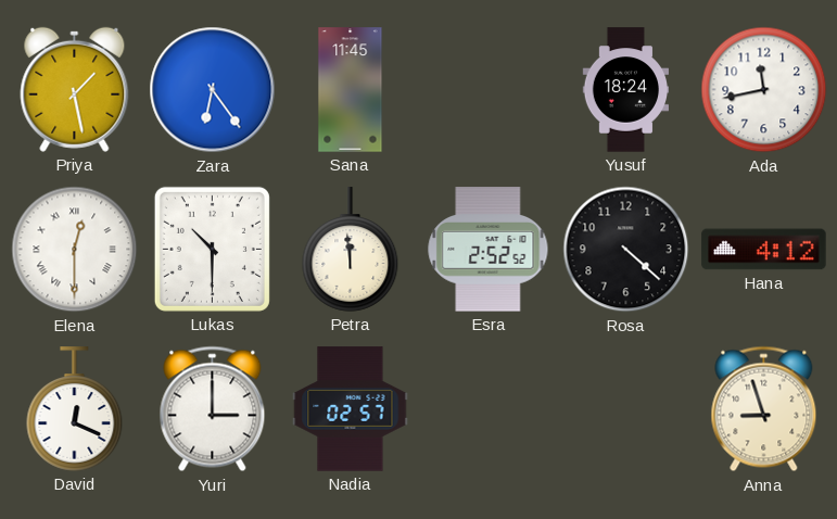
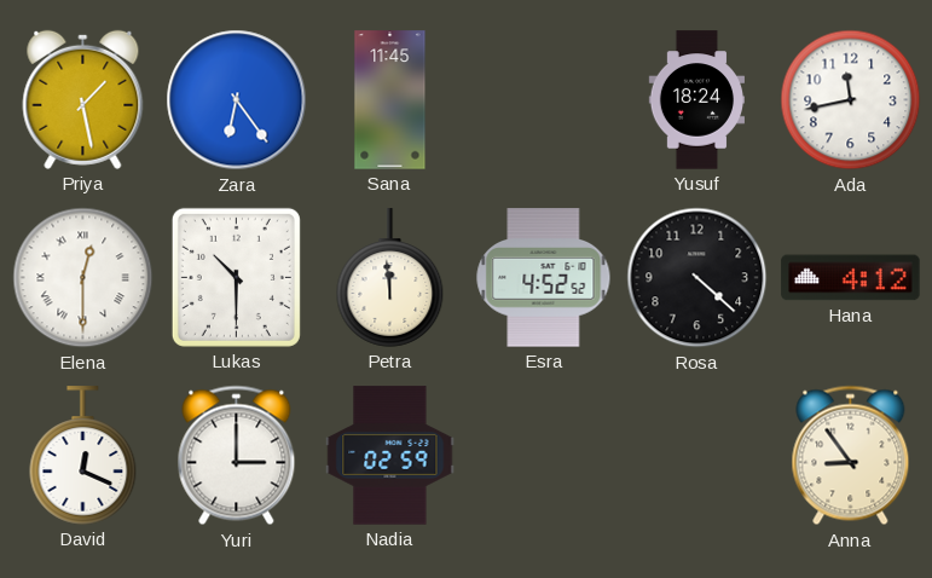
Esra: 2:52 -> 4:52 (544, 278)
Nadia: 02:57 -> 02:59 (390, 456)
Anna: 8:57 -> 8:54 (851, 456)
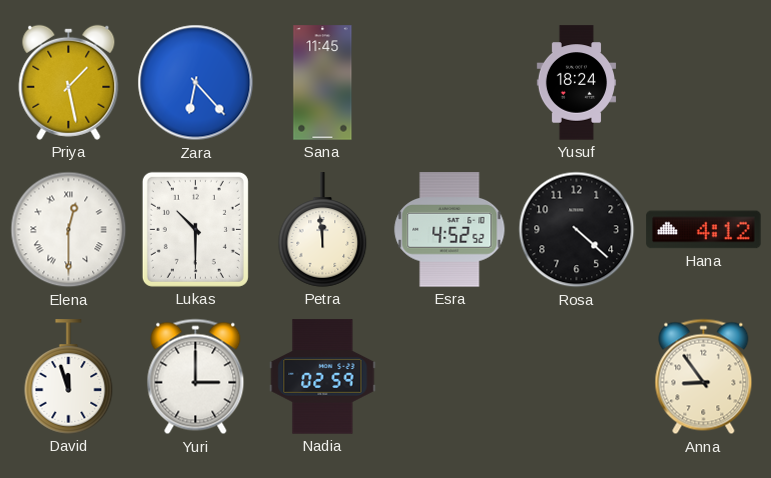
Zara: 6:24 -> 6:23 (196, 83)
Ada: 11:43 -> none (851, 100)
David: 12:19 -> 11:57 (69, 377)
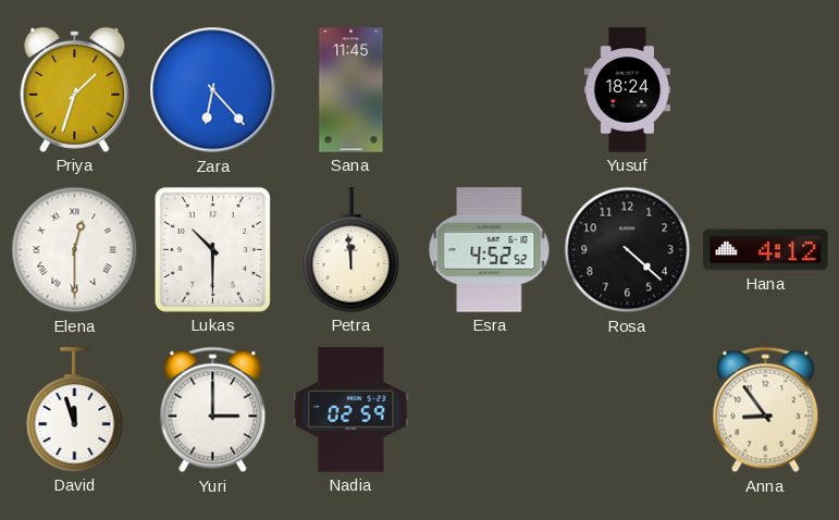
Priya: 1:28 -> 1:33 (75, 89)
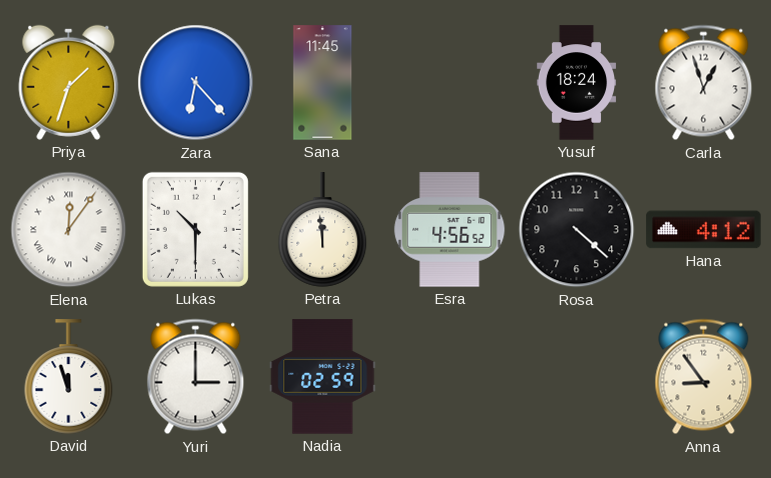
Carla: none -> 12:57 (704, 83)
Elena: 12:30 -> 12:06 (69, 230)
Esra: 4:52 -> 4:56 (450, 230)
